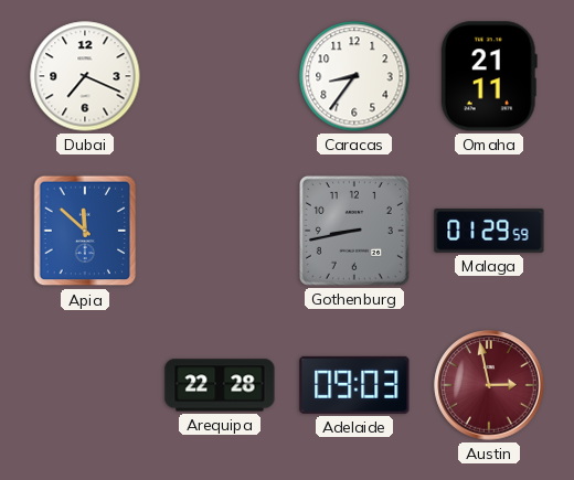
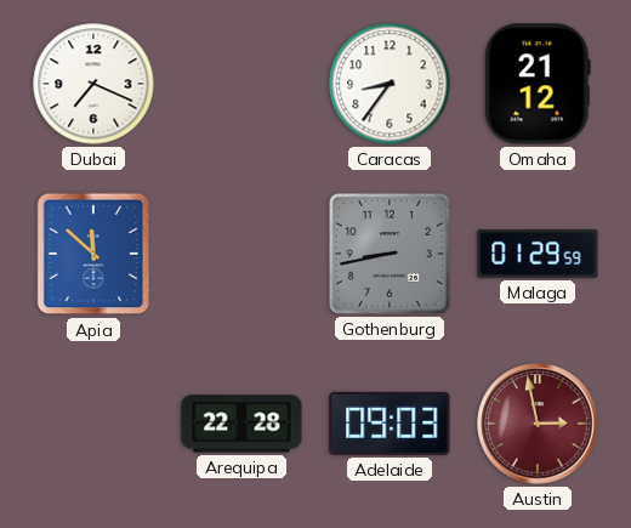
Omaha: 21:11 -> 21:12 (538, 84)
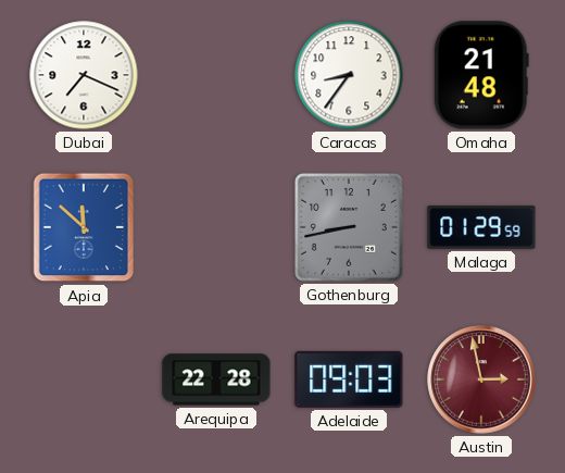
Omaha: 21:12 -> 21:48 (481, 75)
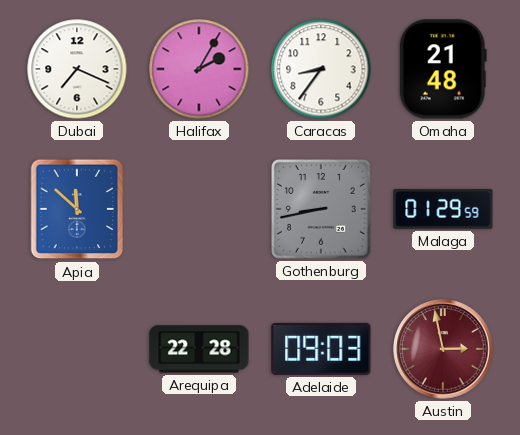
Halifax: none -> 2:05 (199, 69)
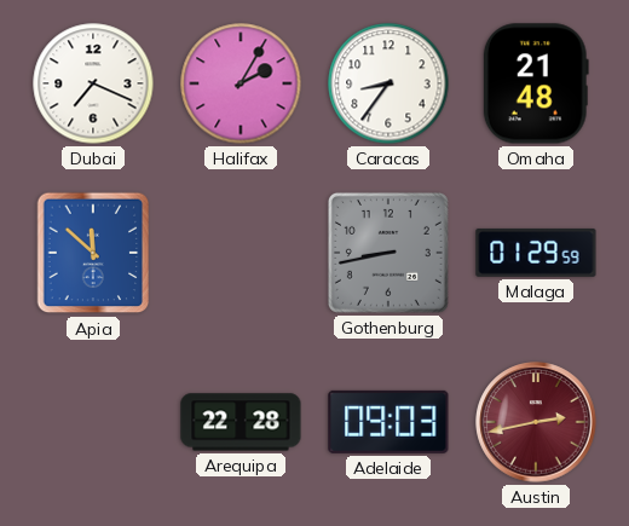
Austin: 2:58 -> 2:43 (536, 422)
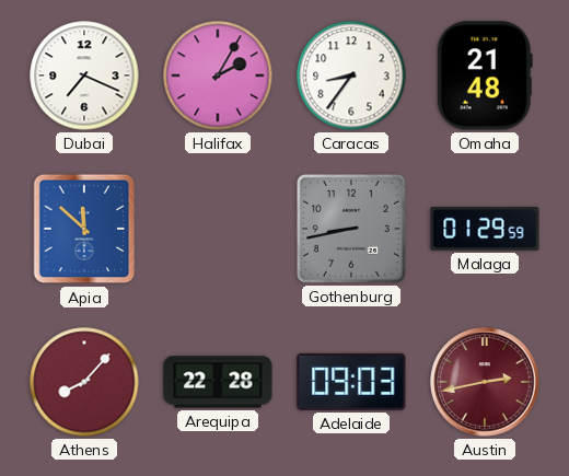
Athens: none -> 8:07 (84, 382)
